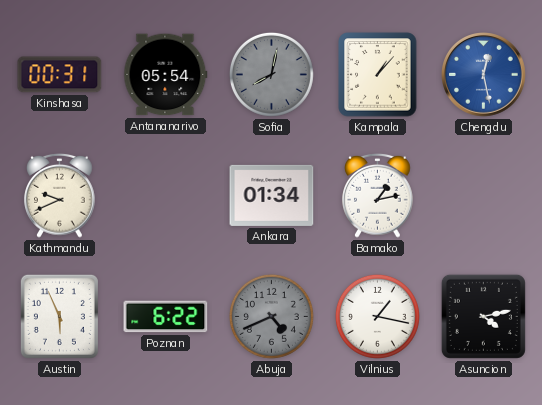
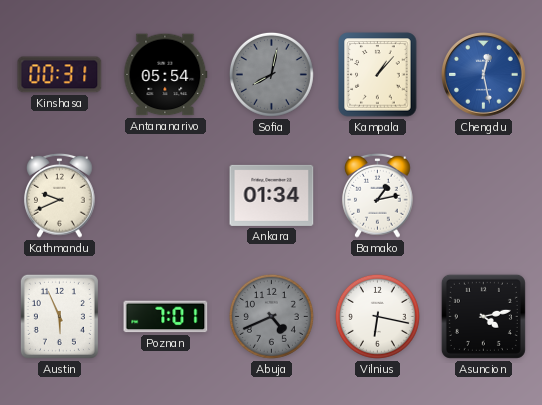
Poznan: 6:22 -> 7:01 (166, 317)
Vilnius: 1:17 -> 6:17 (377, 316)
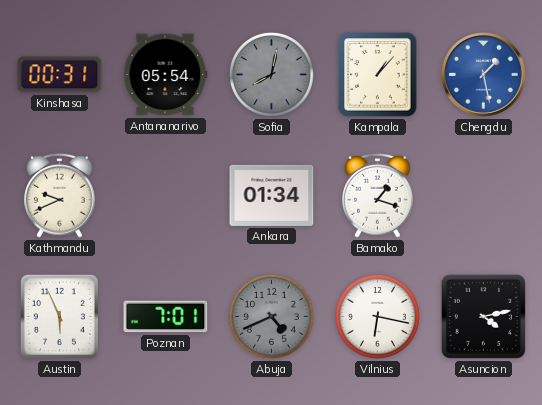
Chengdu: 12:28 -> 1:28 (484, 75)
Bamako: 1:13 -> 1:18 (378, 195)
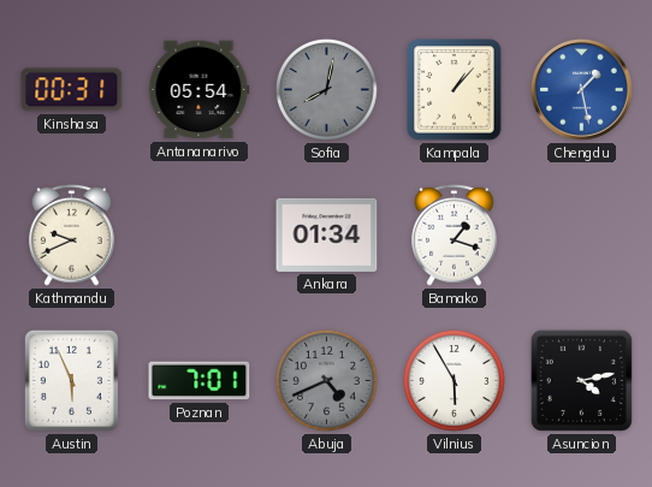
Vilnius: 6:17 -> 5:55 (454, 380)
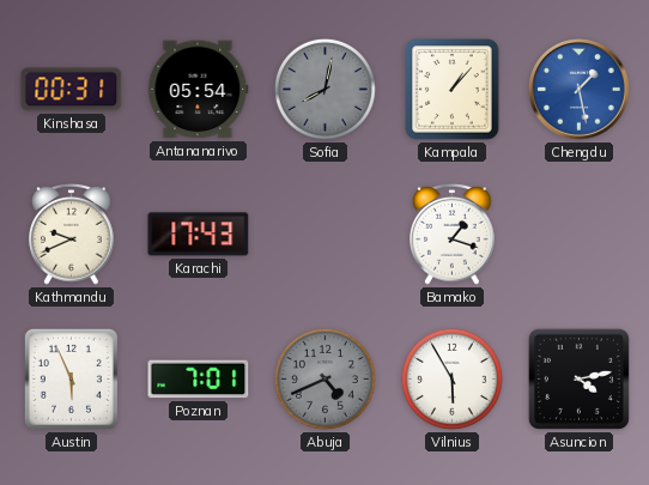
Karachi: none -> 17:43 (199, 235)
Ankara: 01:34 -> none (327, 234)
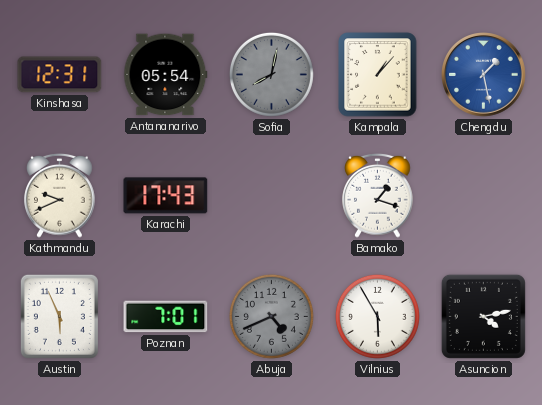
Kinshasa: 00:31 -> 12:31 (60, 75)
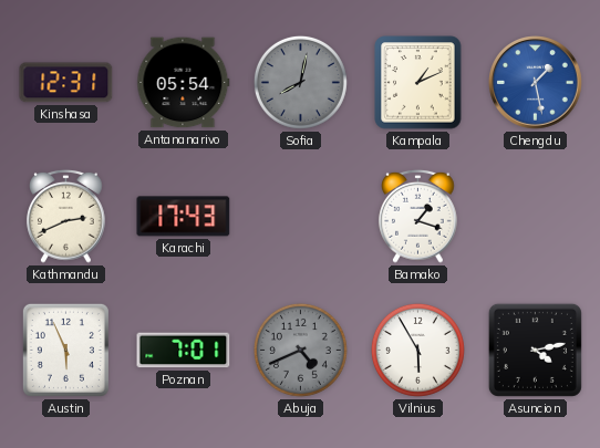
Kampala: 1:07 -> 1:11 (418, 83)
Kathmandu: 9:41 -> 2:41 (66, 216)
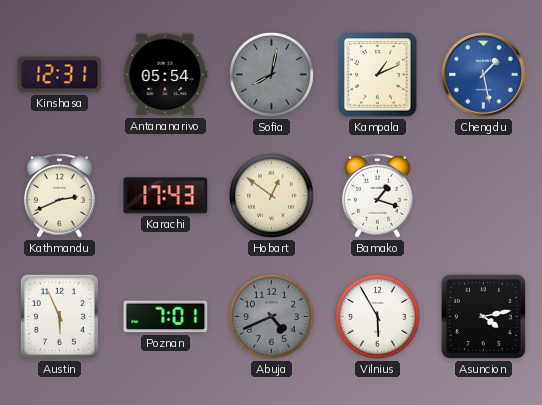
Hobart: none -> 12:51 (271, 195)
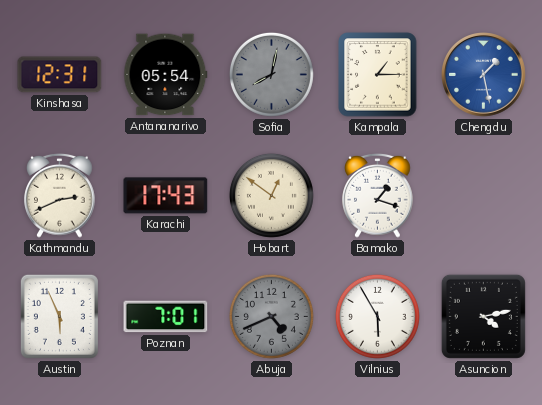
Kampala: 1:11 -> 1:15 (378, 75)
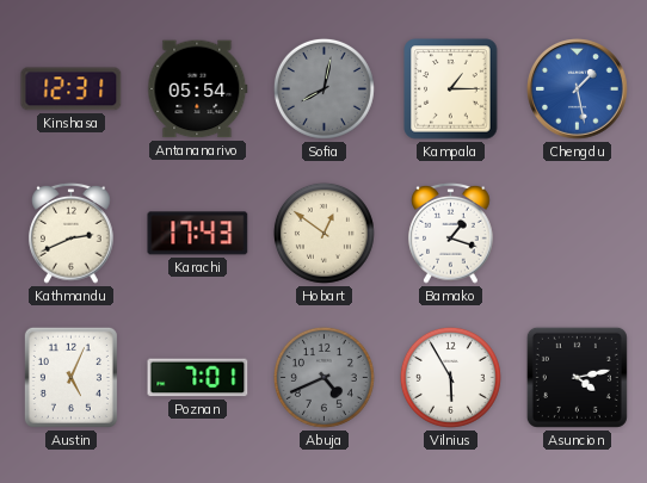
Austin: 5:56 -> 5:04 (70, 377)
